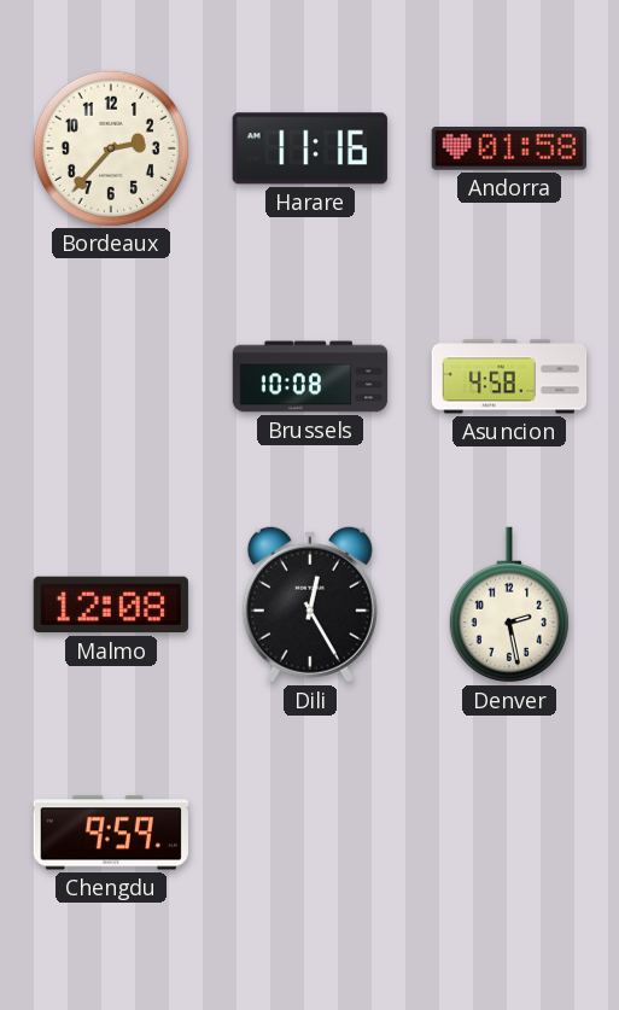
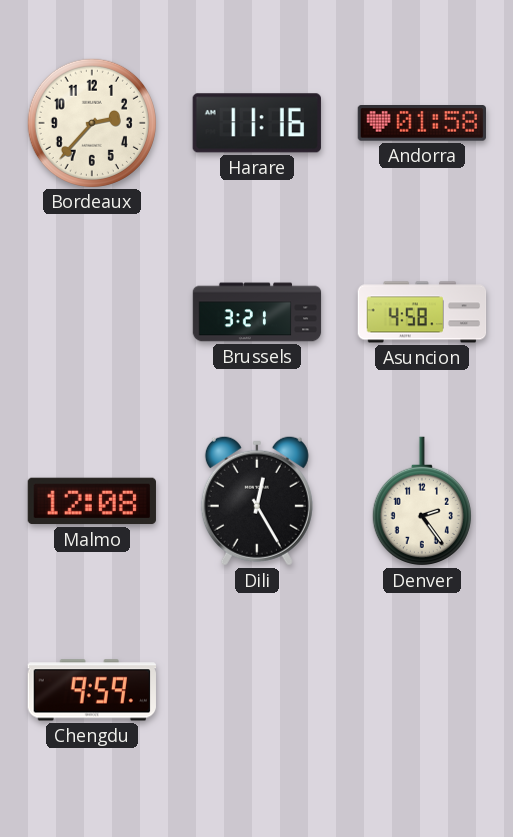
Brussels: 10:08 -> 3:21 (257, 312)
Denver: 2:28 -> 2:24 (422, 501)
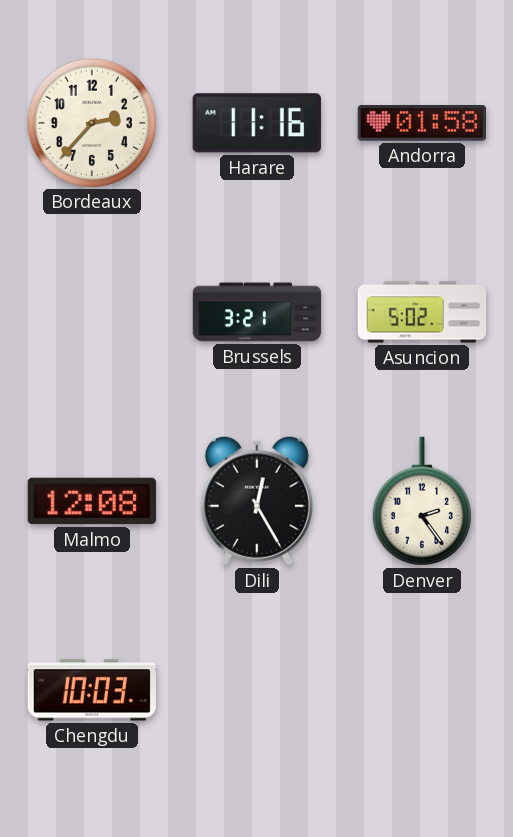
Asuncion: 4:58 -> 5:02 (422, 312)
Chengdu: 9:59 -> 10:03 (92, 690)
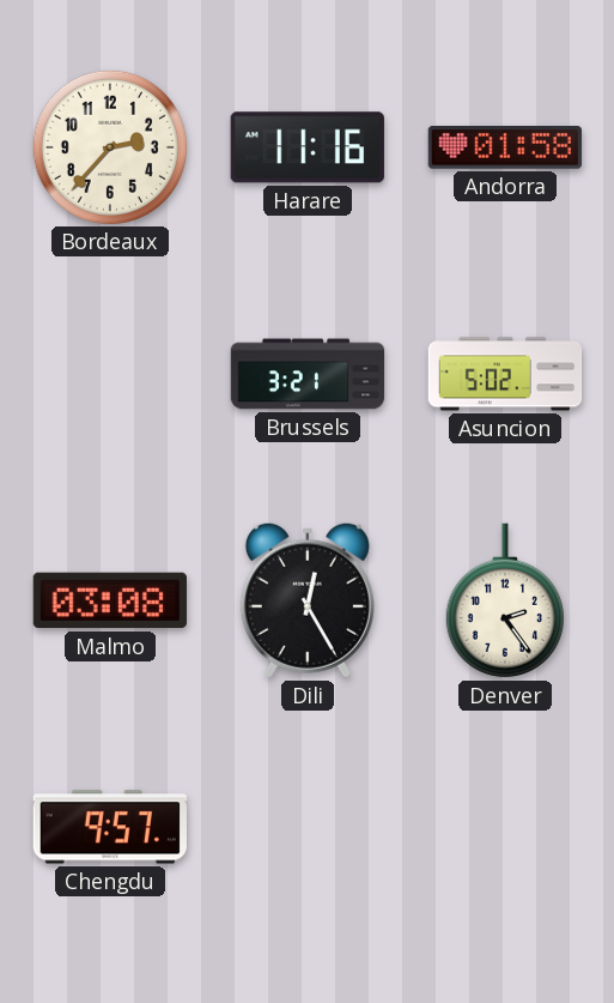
Malmo: 12:08 -> 03:08 (110, 600)
Chengdu: 10:03 -> 9:57 (110, 827)
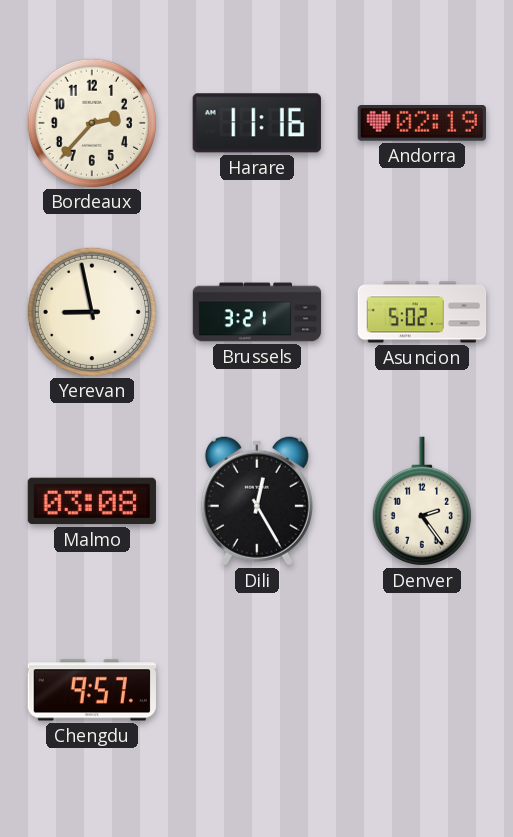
Andorra: 01:58 -> 02:19 (421, 124)
Yerevan: none -> 8:58 (91, 311)
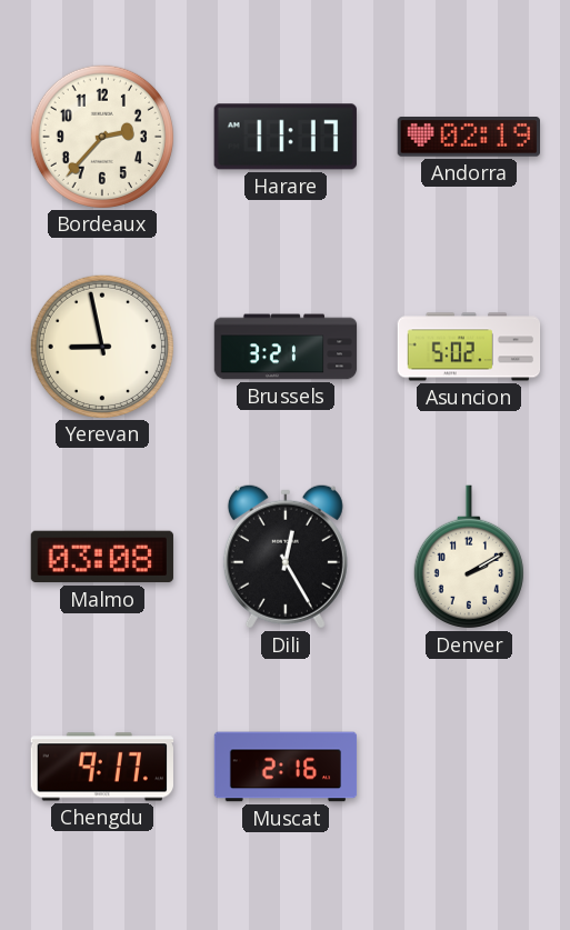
Harare: 11:16 -> 11:17 (286, 137)
Denver: 2:24 -> 2:10 (469, 557)
Chengdu: 9:57 -> 9:17 (102, 767)
Muscat: none -> 2:16 (286, 767)
